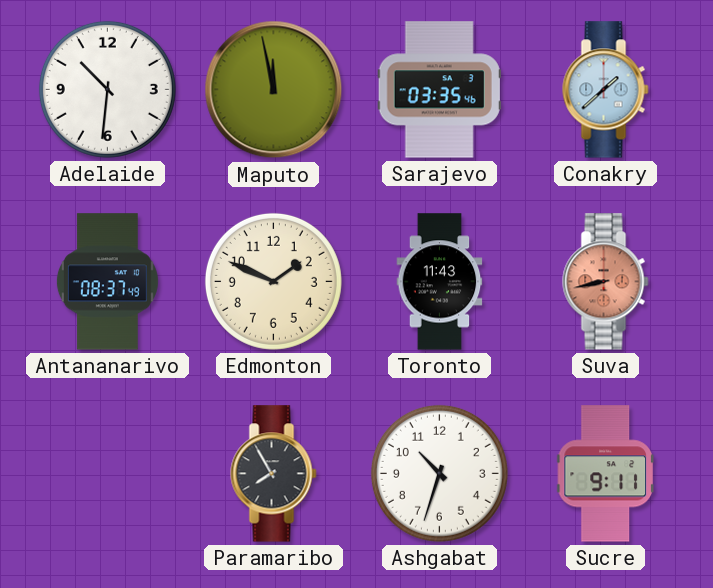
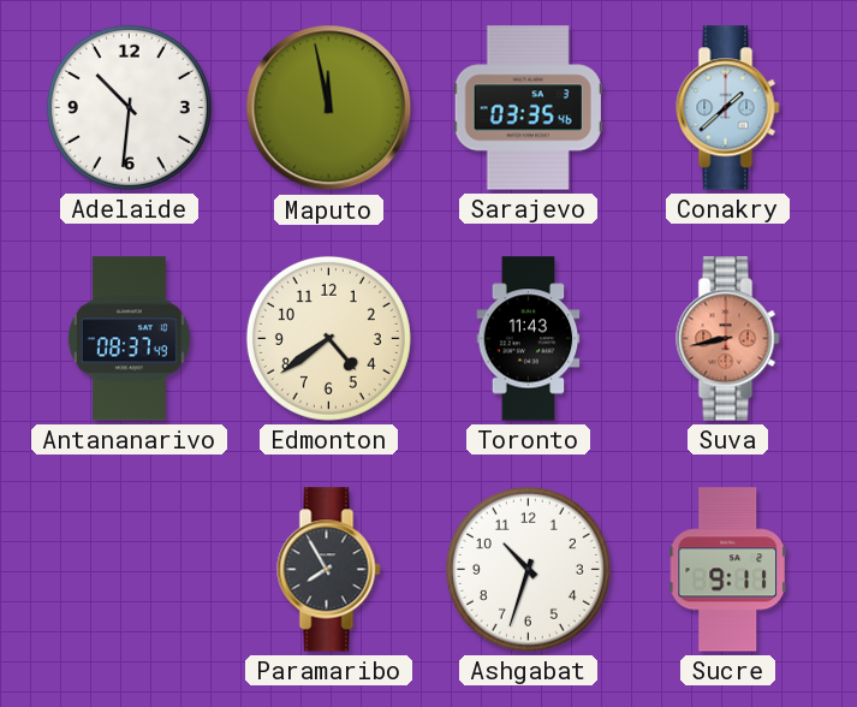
Edmonton: 1:49 -> 4:39 (328, 338)
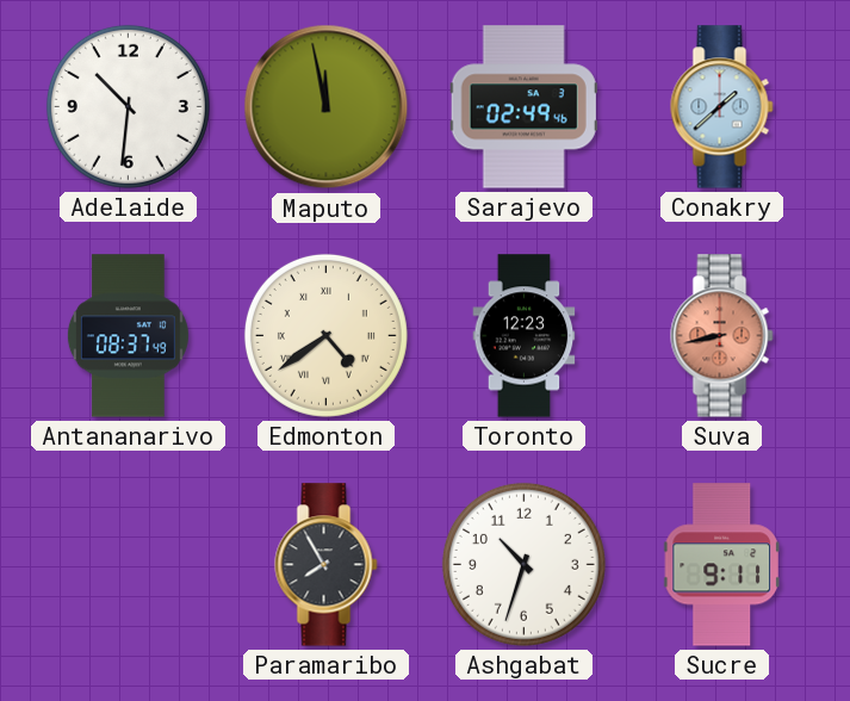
Sarajevo: 03:35 -> 02:49 (523, 107)
Edmonton numerals: Arabic -> Roman (325, 335)
Toronto: 11:43 -> 12:23 (525, 336)
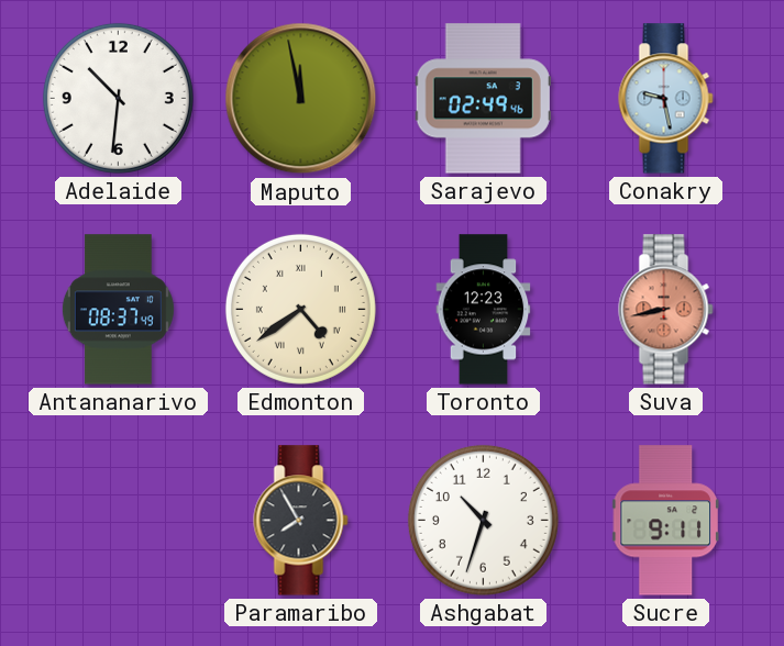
Conakry: 1:38 -> 9:28 (666, 99)
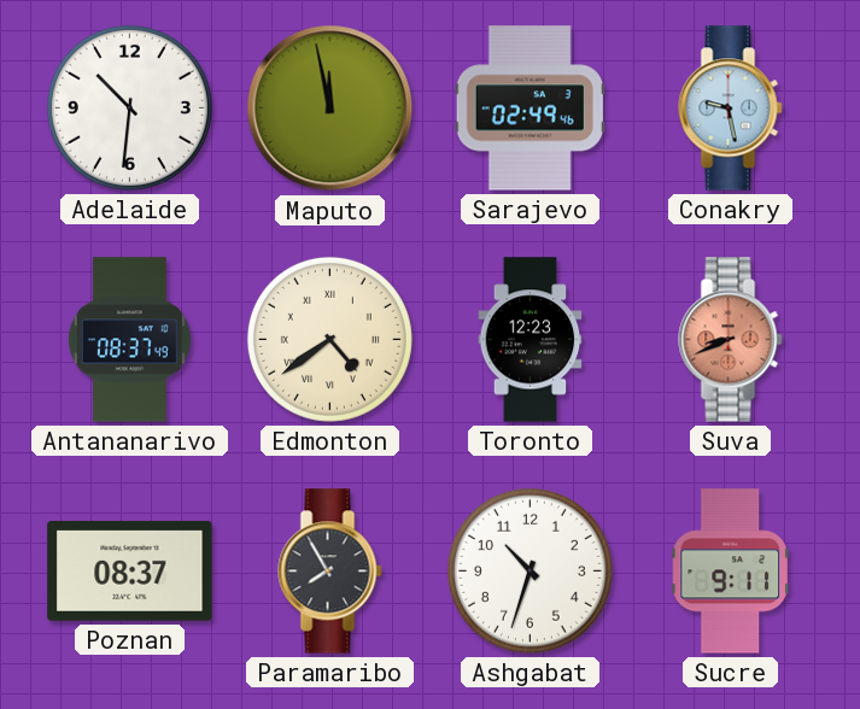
Suva: 8:43 -> 8:41 (731, 340)
Poznan: none -> 08:37 (130, 572)
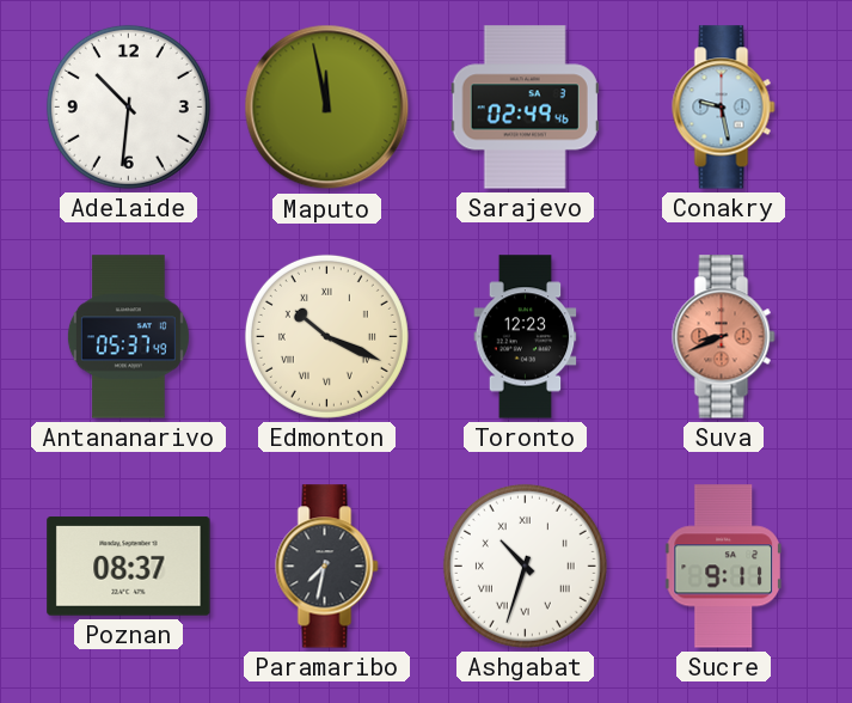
Antananarivo: 08:37 -> 05:37 (128, 337)
Edmonton: 4:39 -> 10:19 (326, 336)
Paramaribo: 7:55 -> 7:32 (327, 567)
Ashgabat numerals: Arabic -> Roman (525, 566)
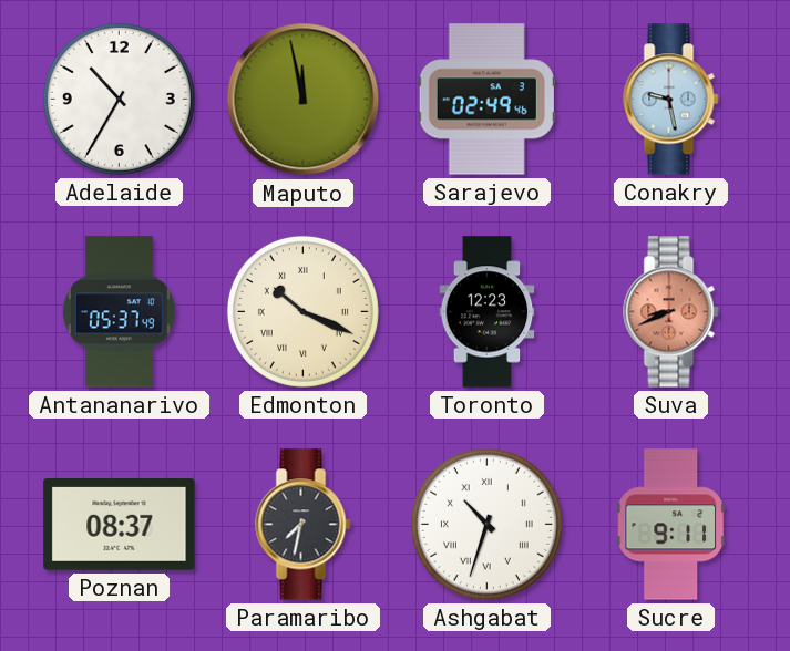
Adelaide: 10:31 -> 10:35 (119, 99)
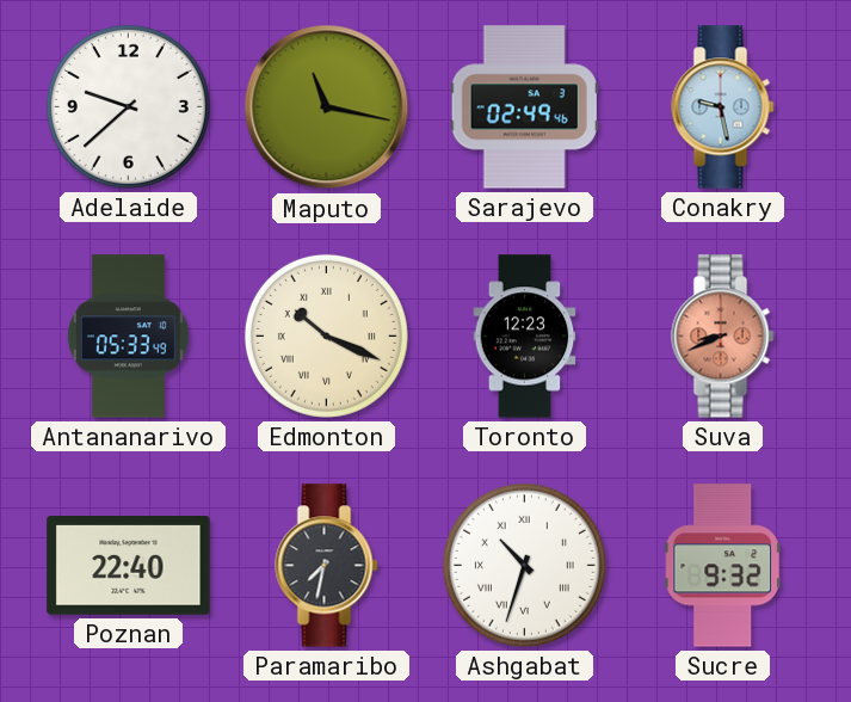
Adelaide: 10:35 -> 9:38 (128, 106)
Maputo: 11:58 -> 11:17 (327, 107)
Antananarivo: 05:37 -> 05:33 (128, 337)
Poznan: 08:37 -> 22:40 (129, 566)
Sucre: 9:11 -> 9:32 (722, 566)
